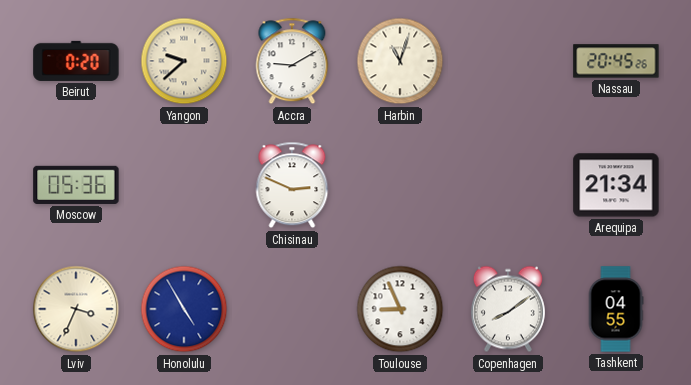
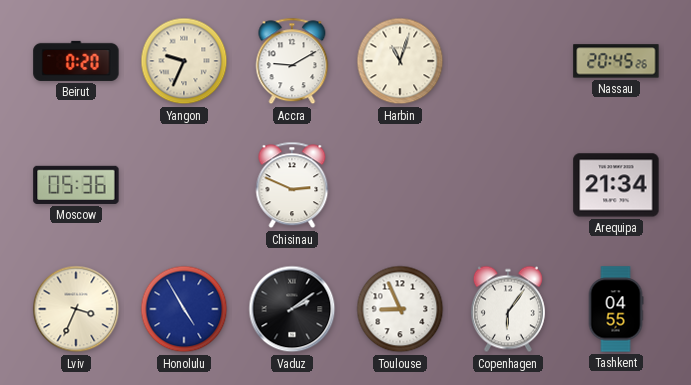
Yangon: 9:38 -> 9:34 (184, 61)
Vaduz: none -> 2:09 (292, 309)
Copenhagen: 8:09 -> 6:06 (508, 309)
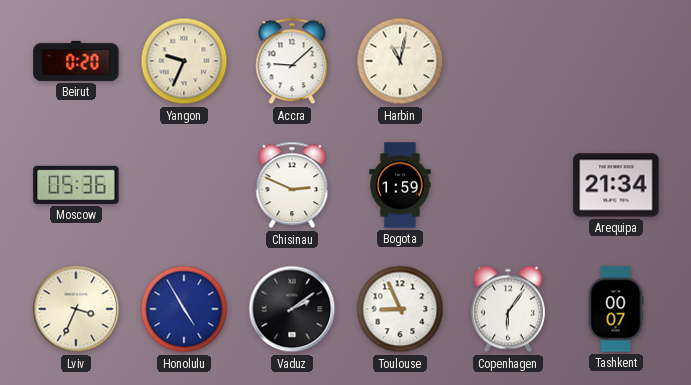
Accra: 9:10 -> 9:08 (292, 61)
Harbin: 11:03 -> 11:02 (400, 61)
Nassau: 20:45 -> none (616, 61)
Bogota: none -> 1:59 (400, 185)
Tashkent: 04:55 -> 00:07 (616, 309)
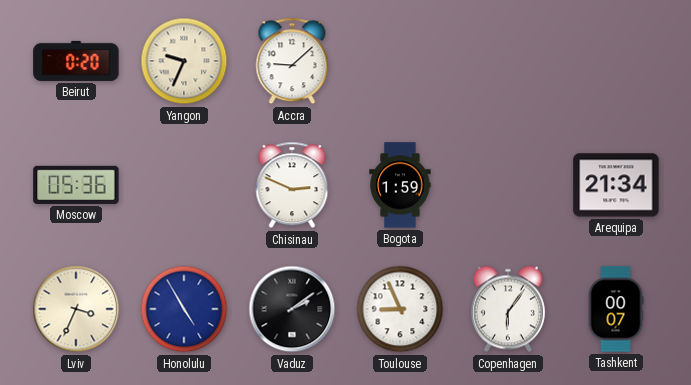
Harbin: 11:02 -> none (400, 61)
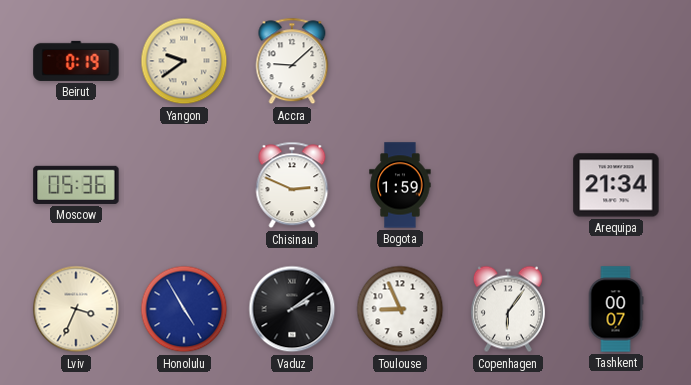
Beirut: 0:20 -> 0:19 (76, 61)
Yangon: 9:34 -> 9:39 (184, 61)
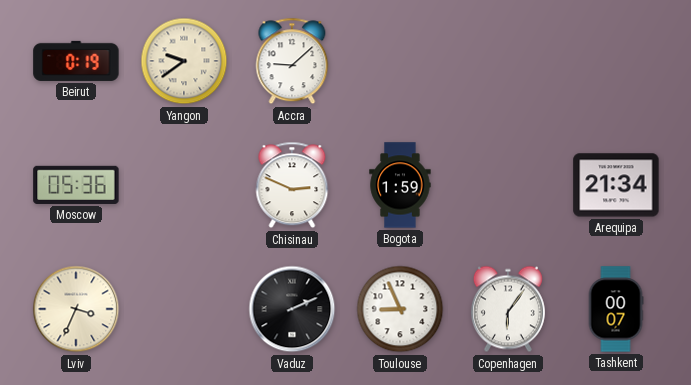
Honolulu: 4:55 -> none (184, 309)
Vaduz: 2:09 -> 2:11 (292, 309)
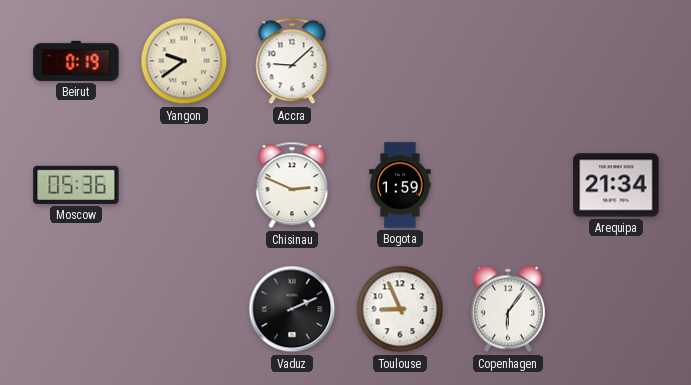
Lviv: 3:34 -> none (76, 309)
Tashkent: 00:07 -> none (616, 309)
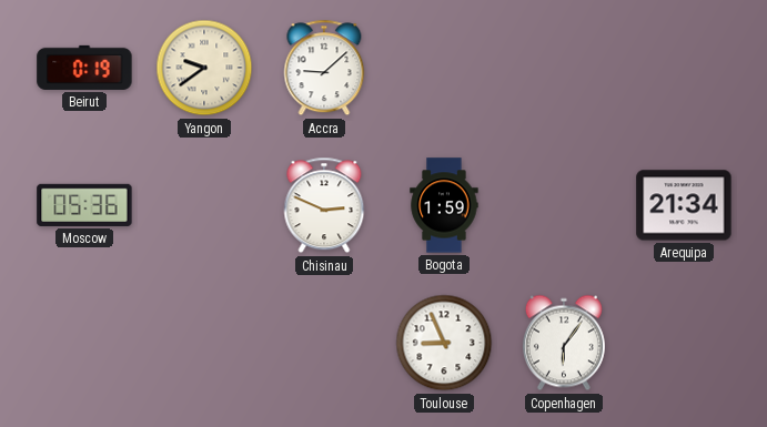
Vaduz: 2:11 -> none (292, 309)
